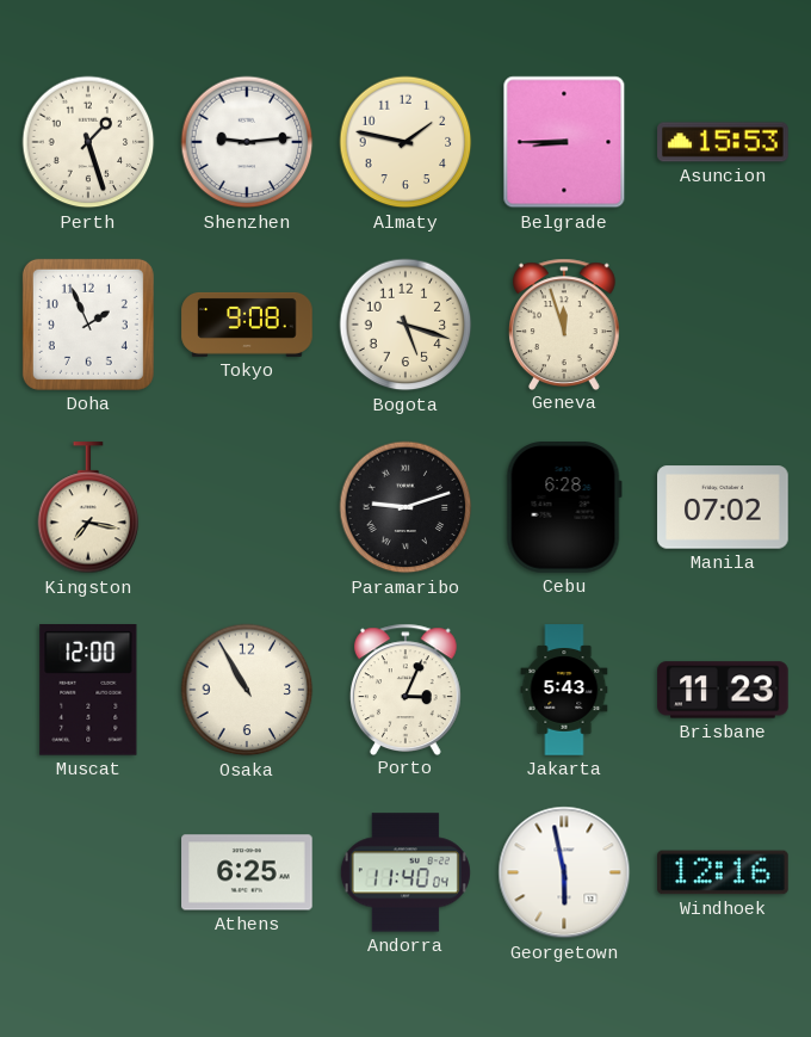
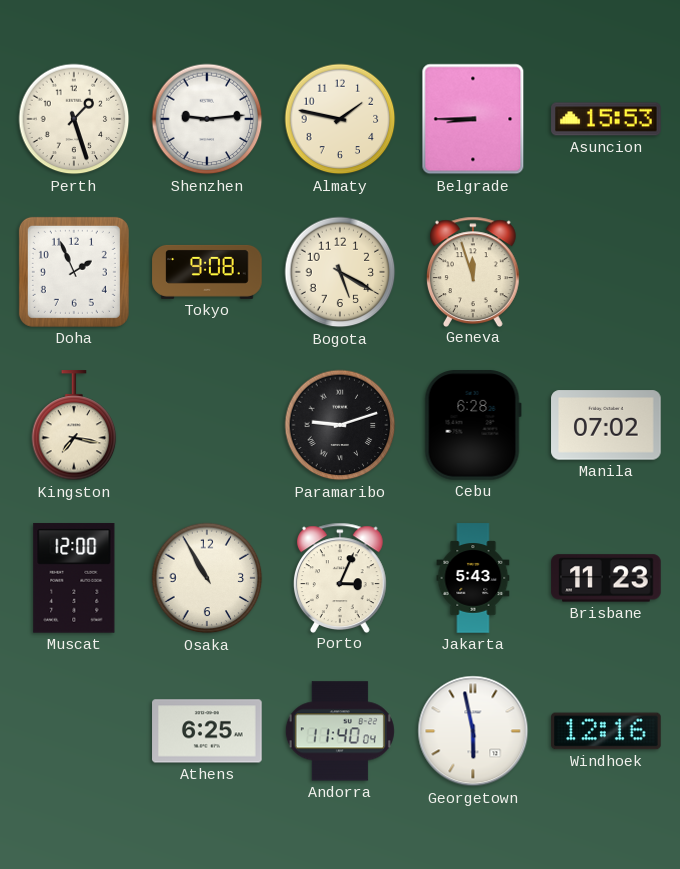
Bogota: 5:18 -> 5:20 (340, 272)
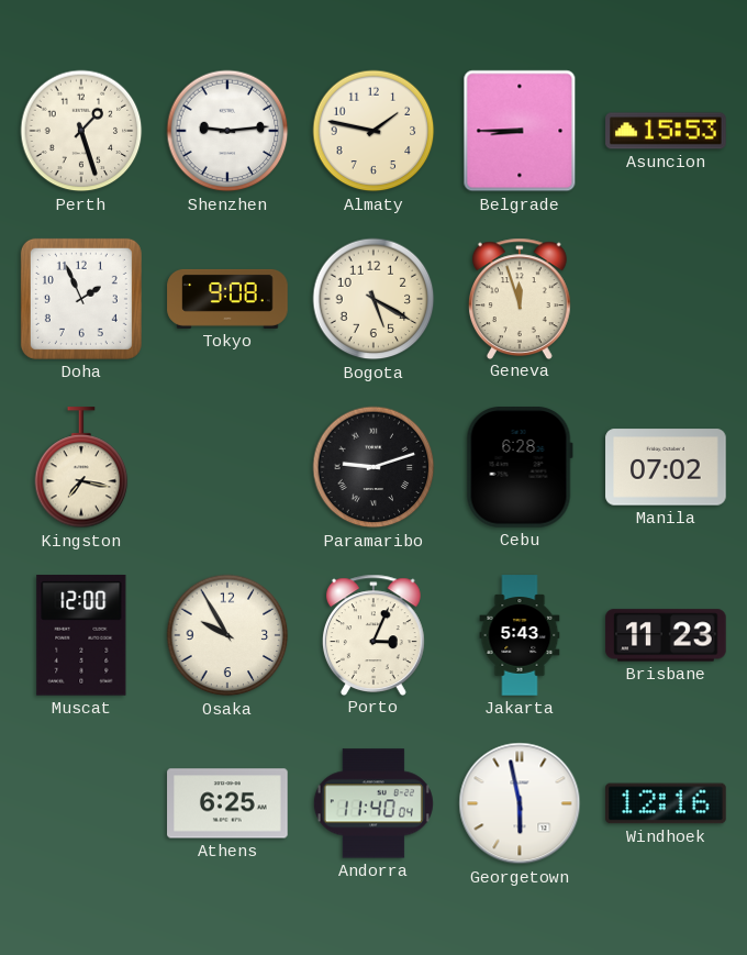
Osaka: 10:55 -> 9:55 (227, 635)
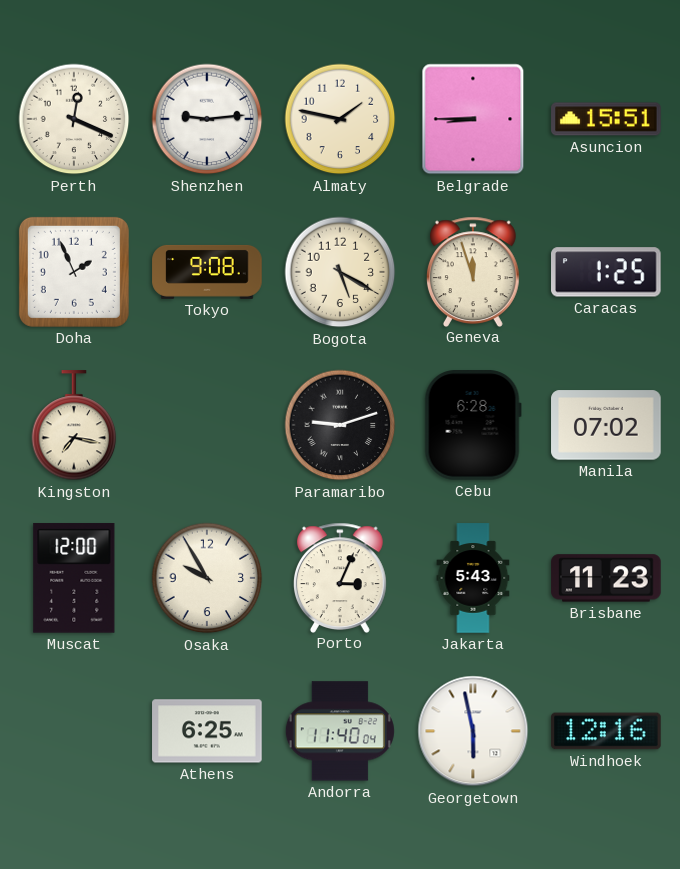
Perth: 1:27 -> 12:19 (74, 119)
Asuncion: 15:53 -> 15:51 (606, 119)
Caracas: none -> 1:25 (607, 272)
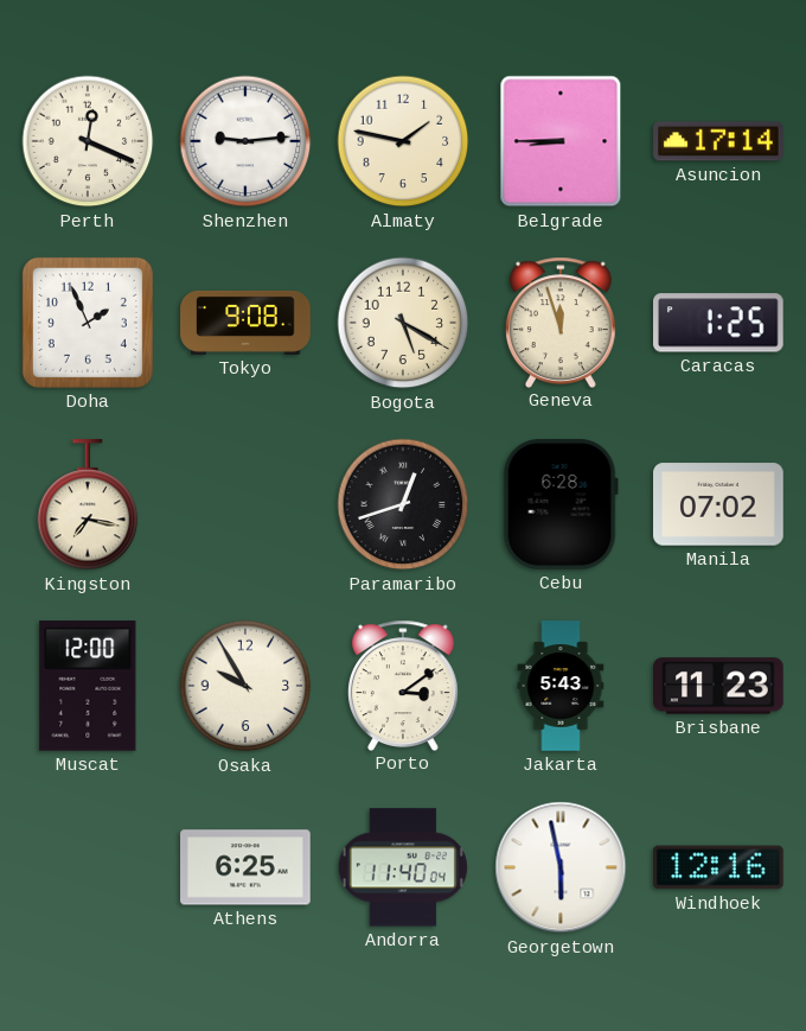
Asuncion: 15:51 -> 17:14 (718, 141)
Paramaribo: 9:12 -> 12:42 (403, 504)
Porto: 3:04 -> 3:09 (403, 685)
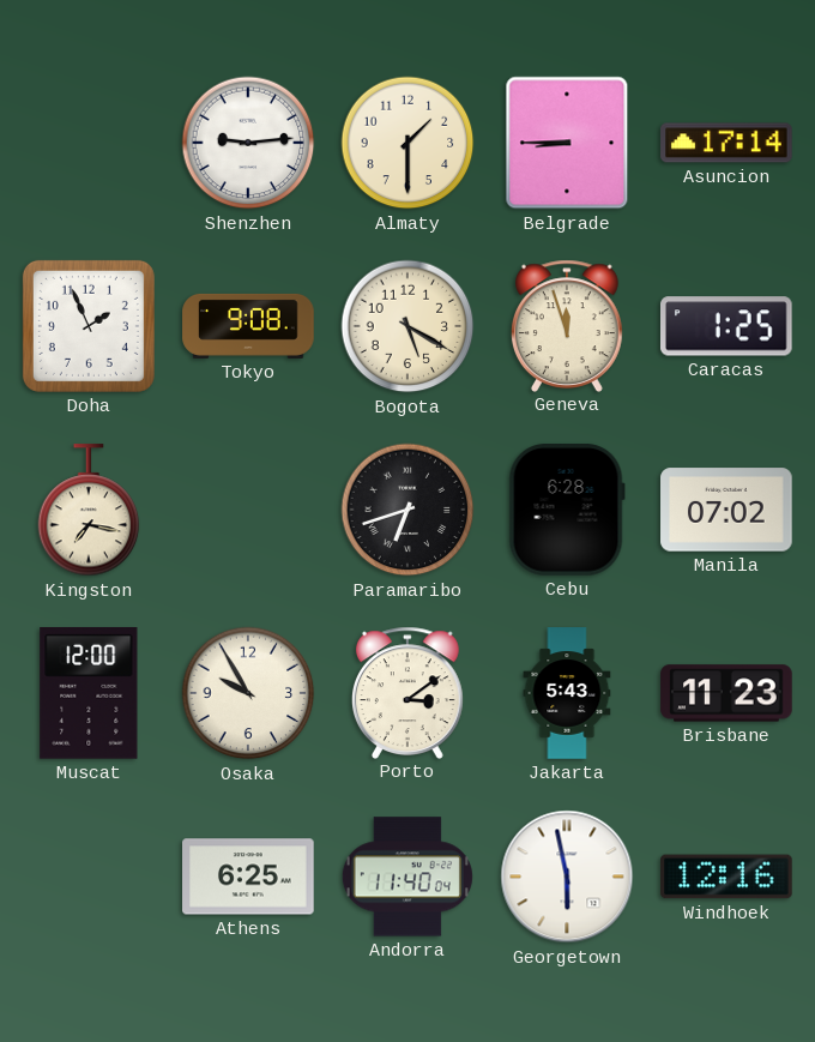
Perth: 12:19 -> none (88, 141)
Almaty: 1:47 -> 1:30 (407, 143)
Paramaribo: 12:42 -> 6:42 (407, 510)
